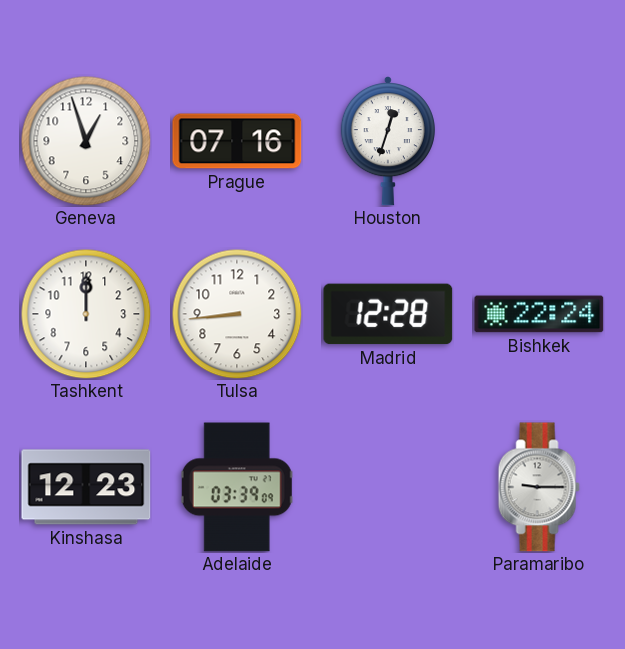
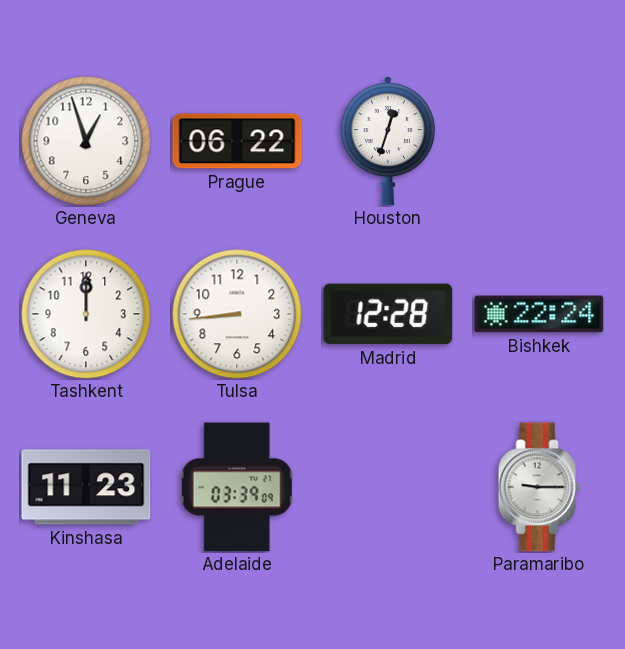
Prague: 07:16 -> 06:22 (237, 141)
Kinshasa: 12:23 -> 11:23 (86, 487)
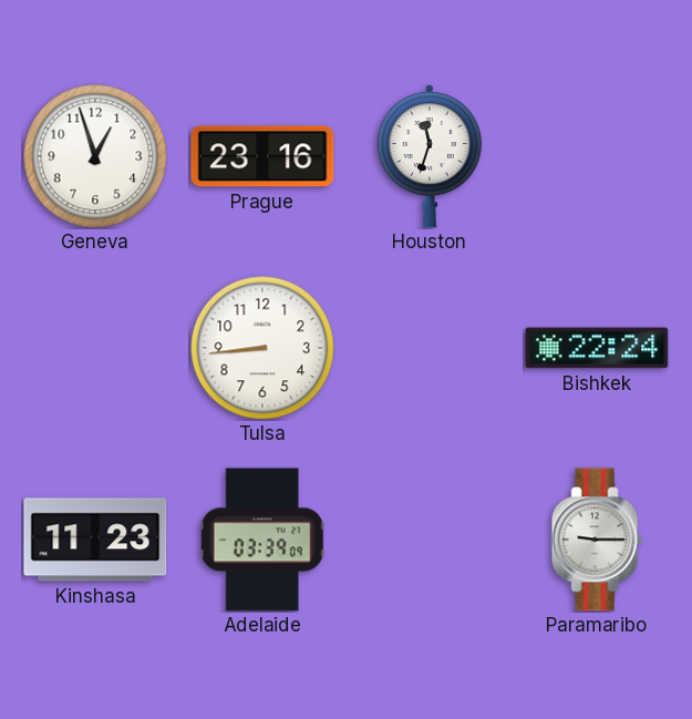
Prague: 06:22 -> 23:16 (262, 156)
Houston: 12:33 -> 11:33 (430, 157)
Tashkent: 12:00 -> none (86, 314)
Madrid: 12:28 -> none (388, 314)
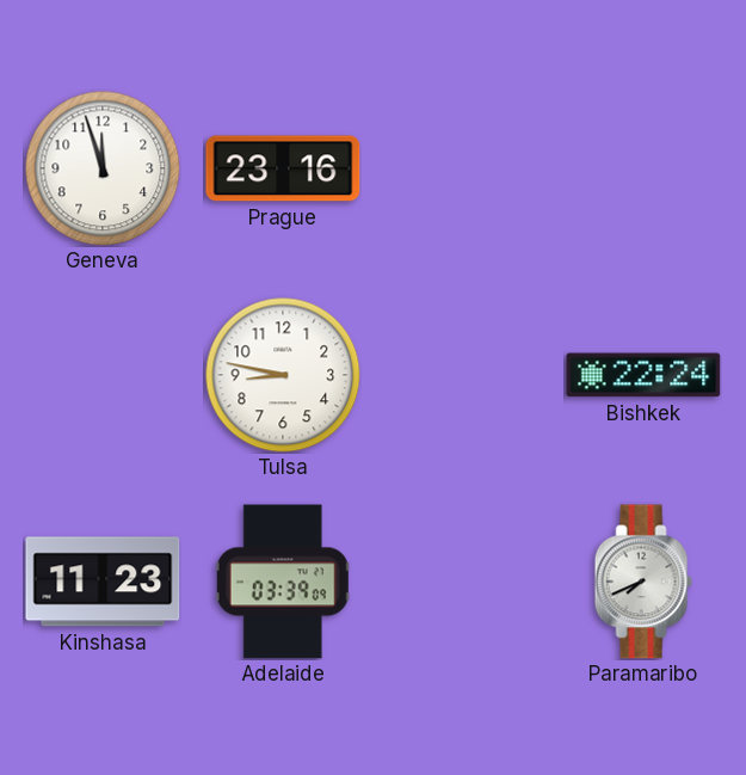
Geneva: 12:57 -> 11:57 (103, 168)
Houston: 11:33 -> none (430, 157)
Tulsa: 8:44 -> 8:47 (283, 375)
Paramaribo: 9:15 -> 7:41 (643, 582)
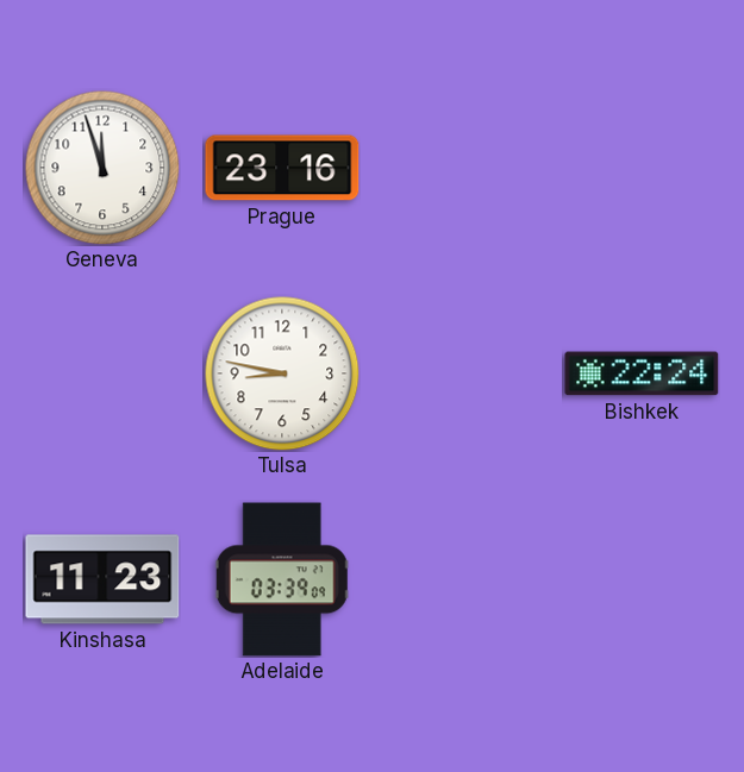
Paramaribo: 7:41 -> none (643, 582)
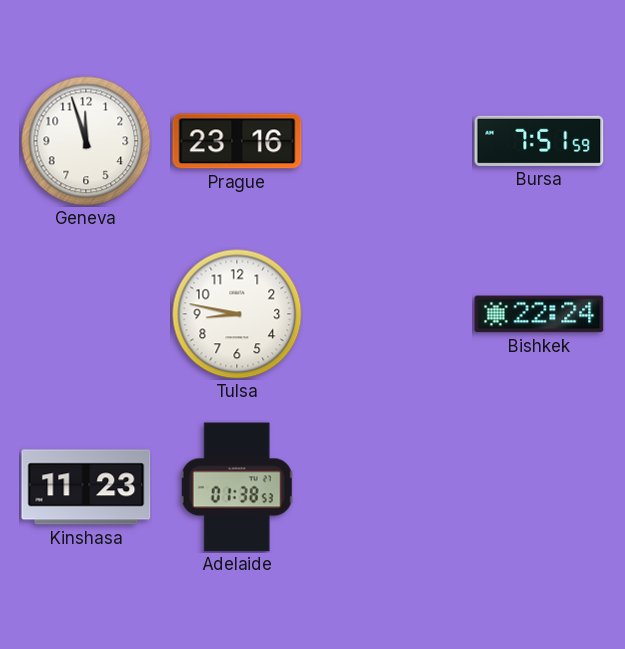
Bursa: none -> 7:51 (539, 141)
Adelaide: 03:39 -> 01:38 (237, 487)
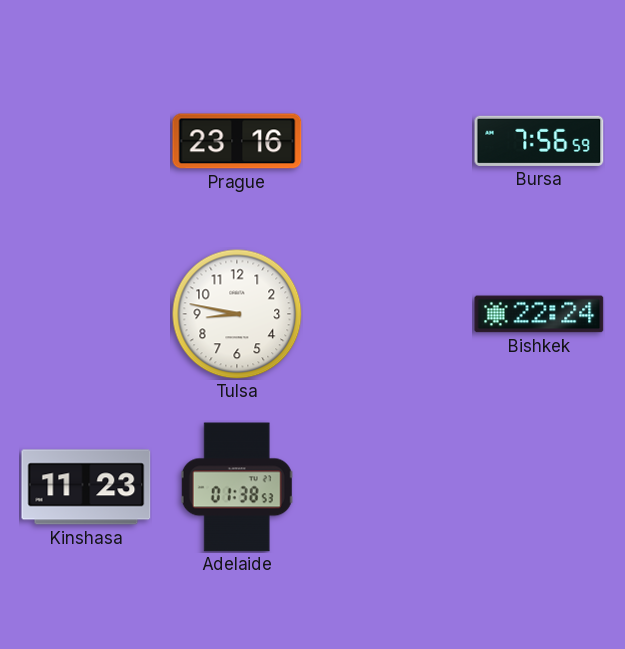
Geneva: 11:57 -> none (86, 141)
Bursa: 7:51 -> 7:56 (539, 141)
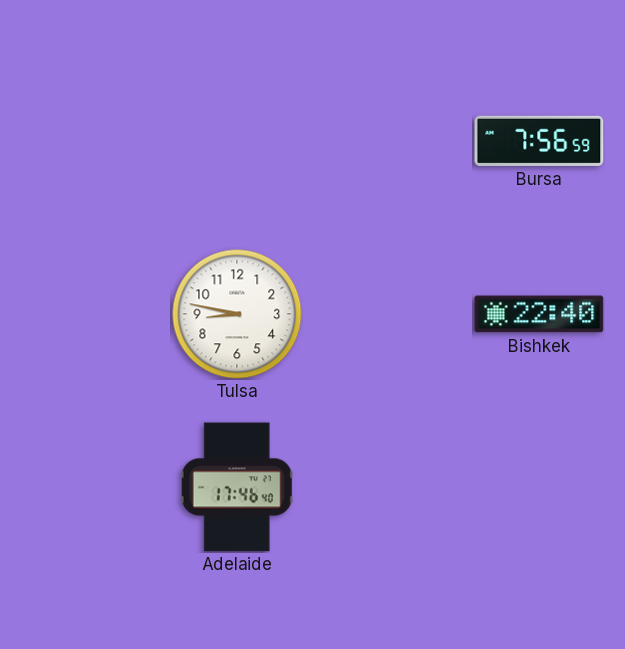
Prague: 23:16 -> none (237, 141)
Bishkek: 22:24 -> 22:40 (539, 314)
Kinshasa: 11:23 -> none (86, 487)
Adelaide: 01:38 -> 17:46 (237, 487)
